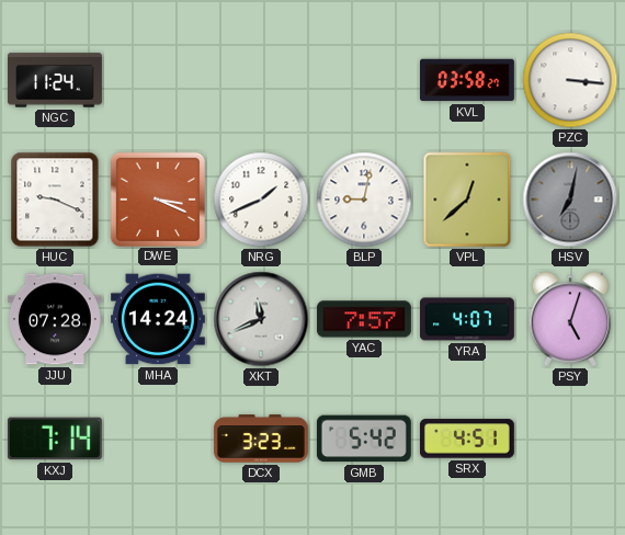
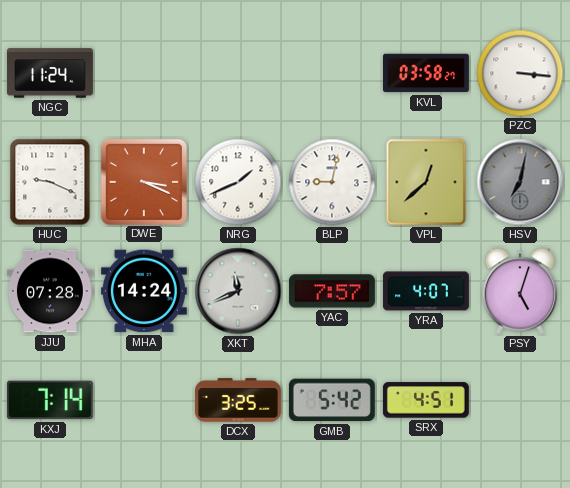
DCX: 3:23 -> 3:25 (238, 400)
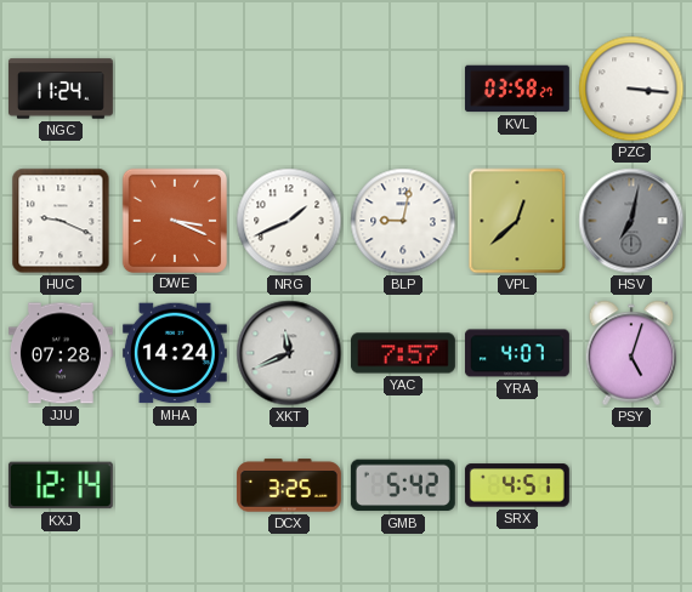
KXJ: 7:14 -> 12:14 (61, 485)
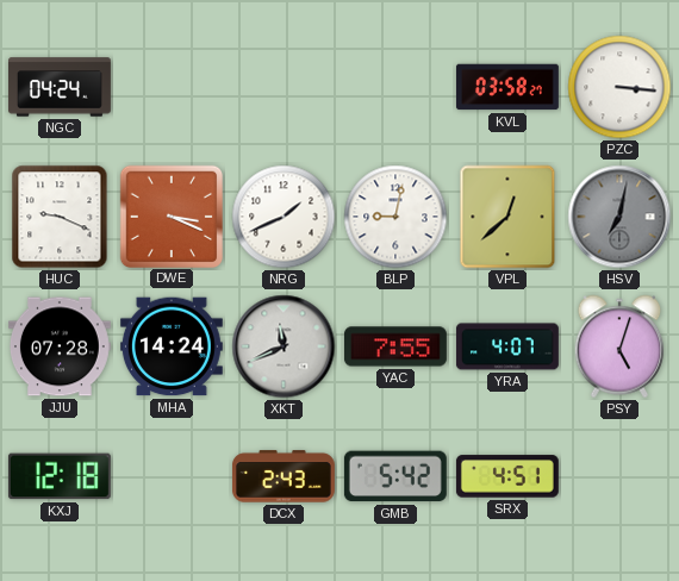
NGC: 11:24 -> 04:24 (60, 87)
YAC: 7:57 -> 7:55 (395, 346)
KXJ: 12:14 -> 12:18 (60, 476)
DCX: 3:25 -> 2:43 (284, 476)
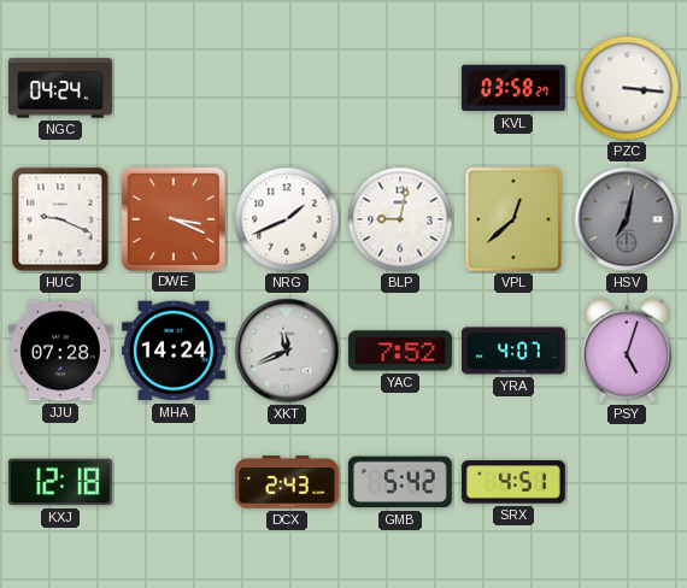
YAC: 7:55 -> 7:52 (400, 351)
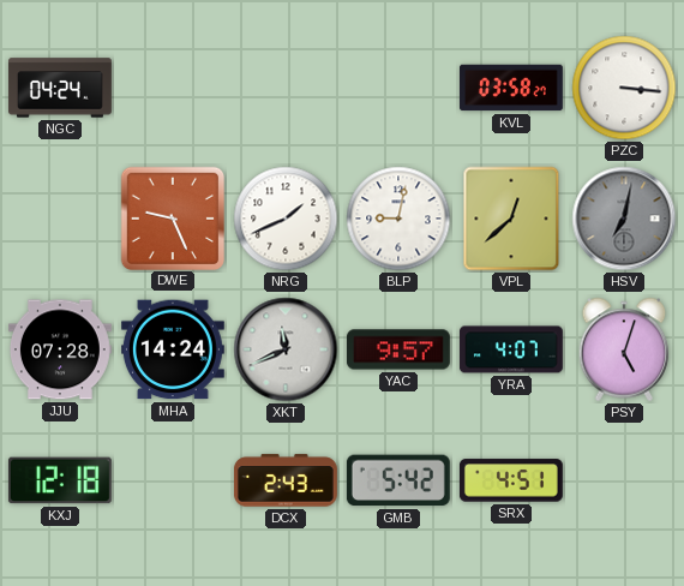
HUC: 9:19 -> none (60, 219)
DWE: 3:19 -> 9:26 (172, 217)
YAC: 7:52 -> 9:57 (398, 349)
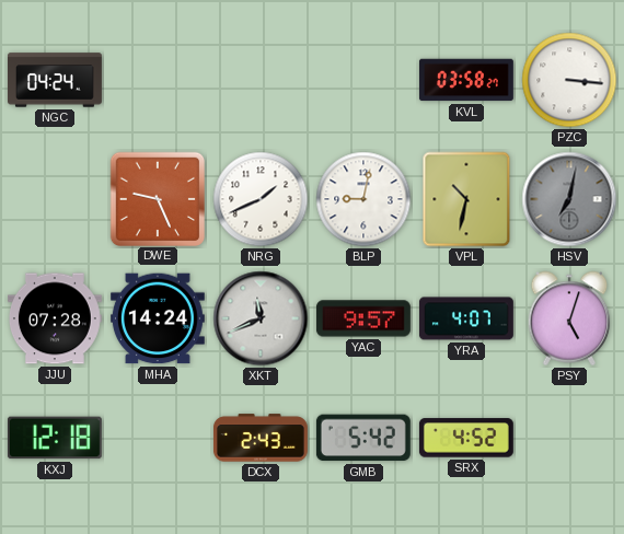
VPL: 12:38 -> 10:32 (466, 199)
SRX: 4:51 -> 4:52 (466, 438)
